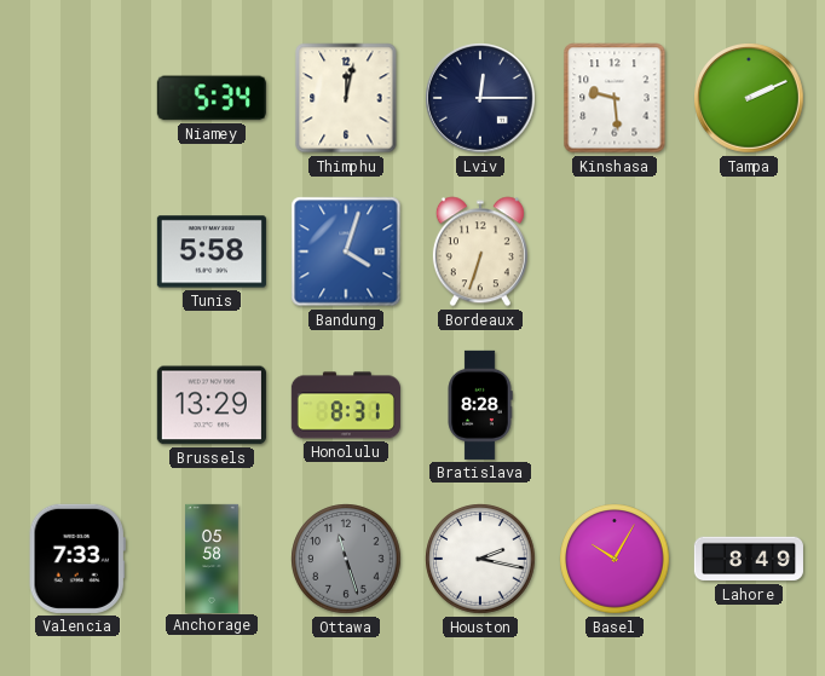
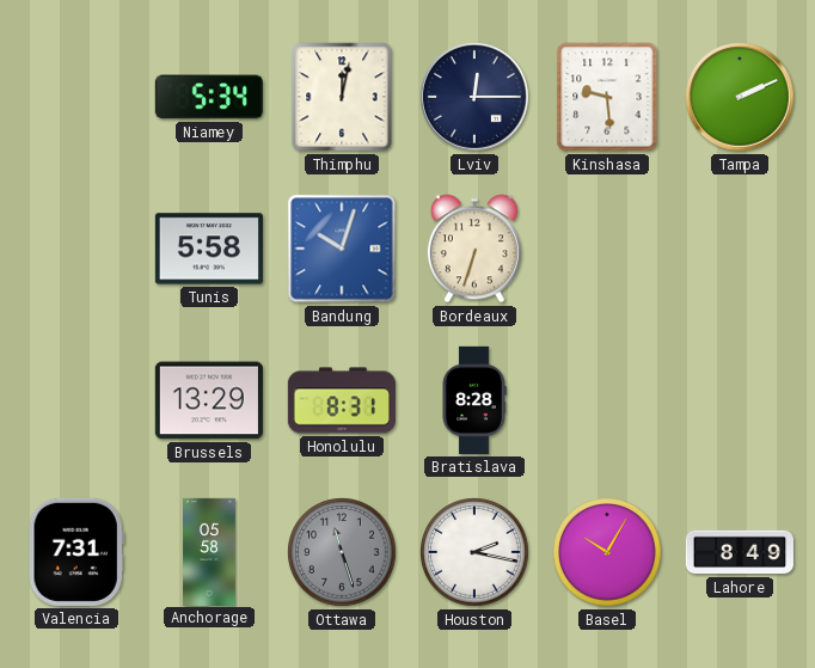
Bandung: 4:03 -> 10:03 (342, 249)
Valencia: 7:33 -> 7:31 (76, 552)
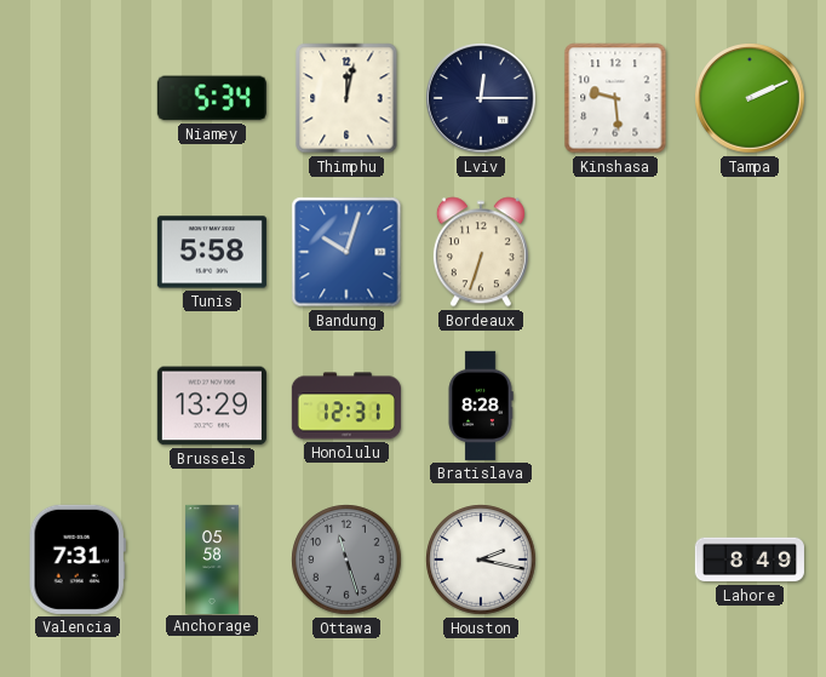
Honolulu: 8:31 -> 12:31 (346, 406)
Basel: 10:05 -> none (607, 552)
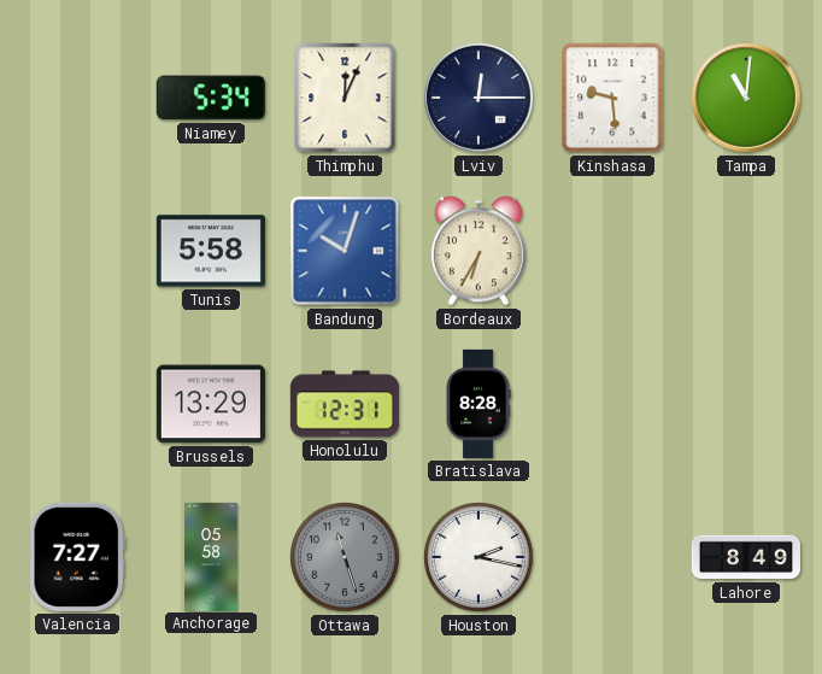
Thimphu: 12:02 -> 12:04 (345, 98)
Tampa: 2:11 -> 11:01 (746, 98)
Bordeaux: 6:33 -> 6:35 (478, 251)
Valencia: 7:31 -> 7:27 (77, 557)
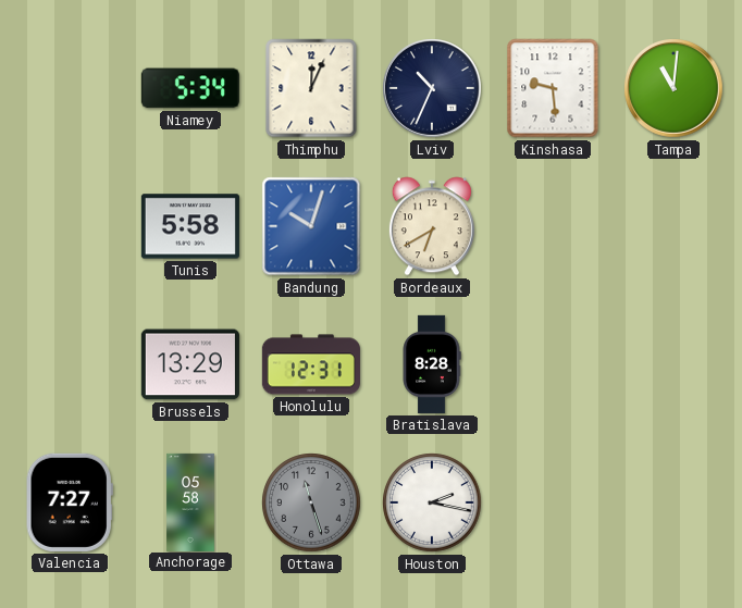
Lviv: 12:15 -> 10:34 (432, 88)
Bordeaux: 6:35 -> 6:40 (432, 226)
Lahore: 8:49 -> none (746, 557)
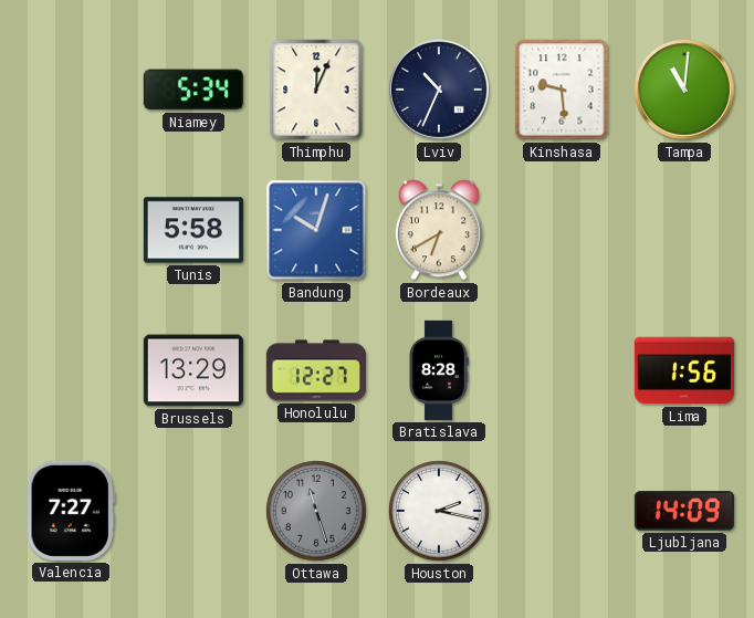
Honolulu: 12:31 -> 12:27 (316, 370)
Lima: none -> 1:56 (684, 370)
Anchorage: 05:58 -> none (190, 501)
Ljubljana: none -> 14:09 (684, 511)
